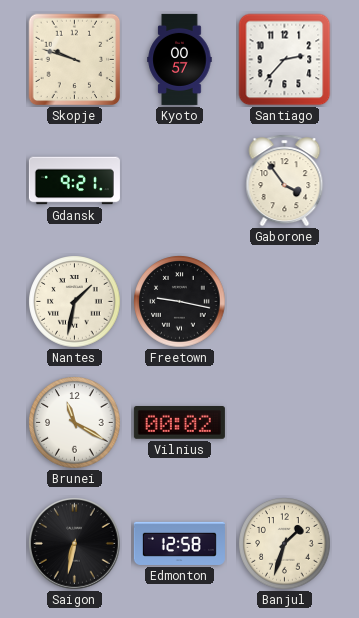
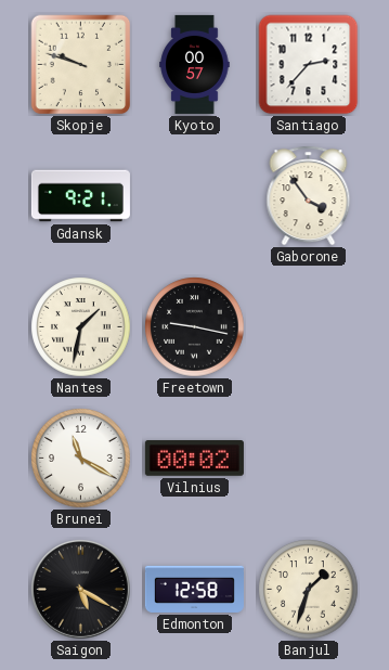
Saigon: 6:32 -> 5:20 (81, 590)
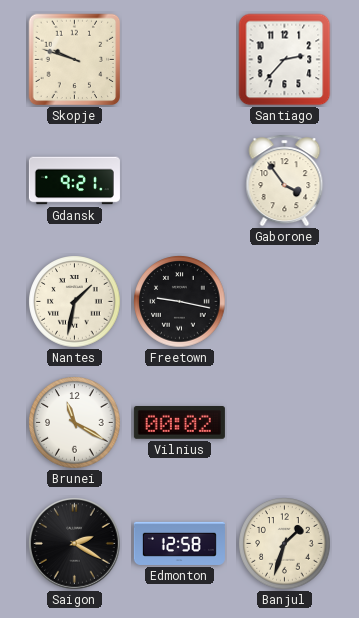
Kyoto: 00:57 -> none (195, 64)
Saigon: 5:20 -> 2:20 (75, 544)
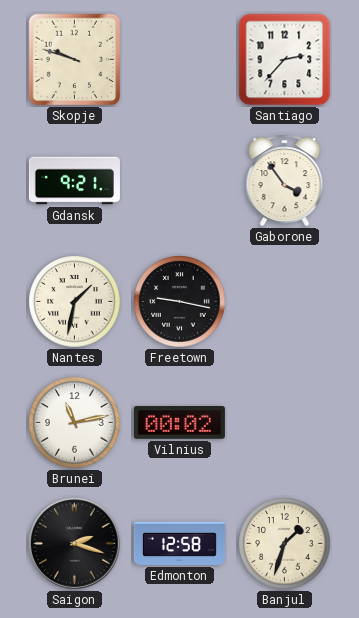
Brunei: 11:20 -> 11:13 (75, 423)
Saigon: 2:20 -> 2:18 (75, 544)
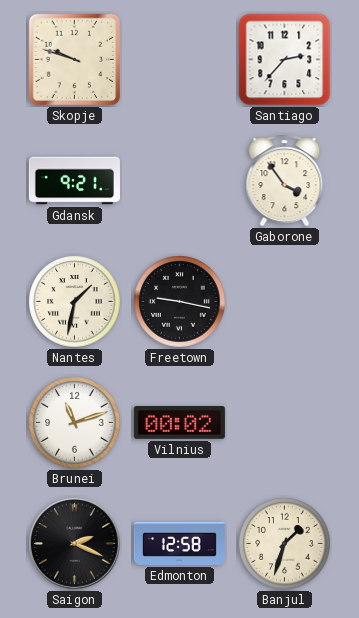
Brunei: 11:13 -> 11:12 (75, 423)
Saigon: 2:18 -> 2:19 (75, 544)
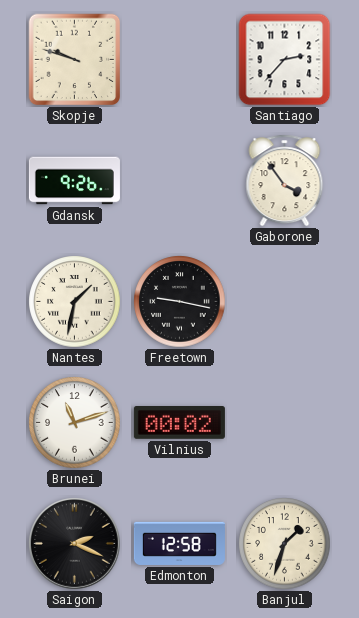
Gdansk: 9:21 -> 9:26 (74, 181)
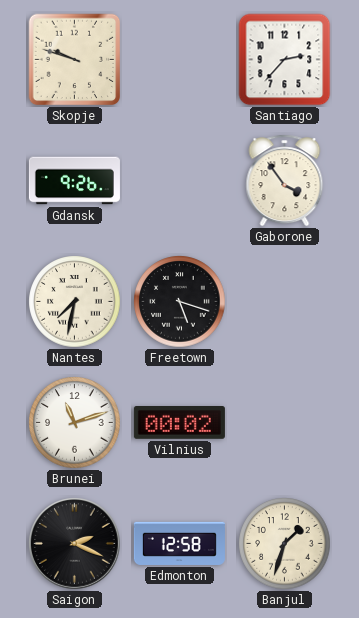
Nantes: 1:32 -> 7:32 (75, 302)
Freetown: 9:17 -> 5:18 (180, 302)
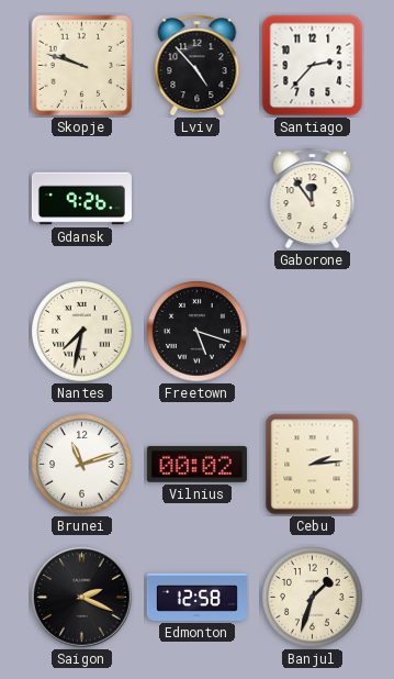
Lviv: none -> 4:53 (198, 66)
Gaborone: 3:54 -> 11:54 (313, 199)
Cebu: none -> 2:14 (313, 465)
